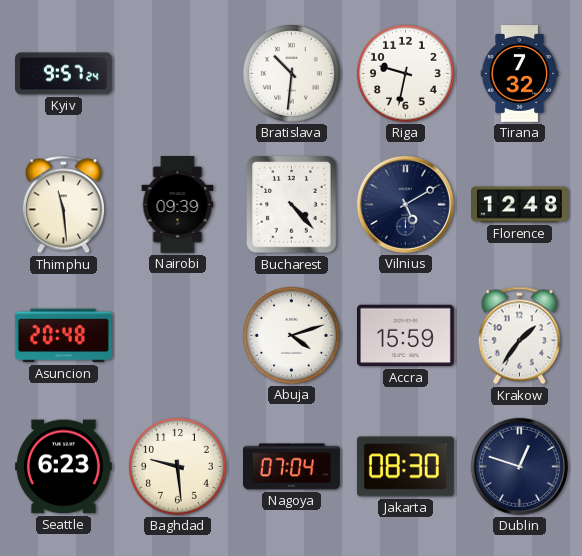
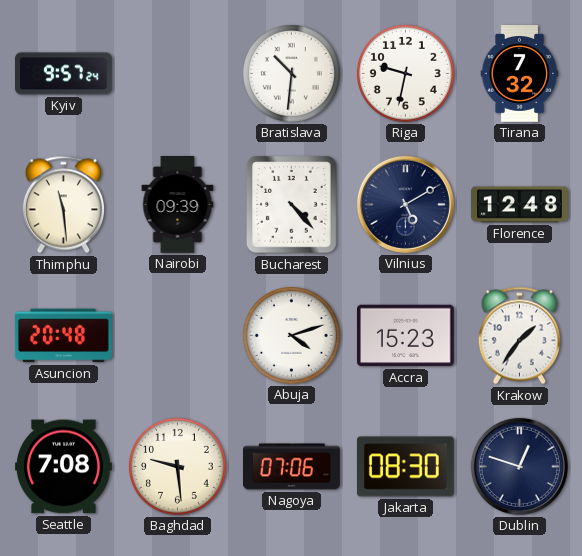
Accra: 15:59 -> 15:23 (405, 336)
Seattle: 6:23 -> 7:08 (63, 467)
Nagoya: 07:04 -> 07:06 (292, 467)
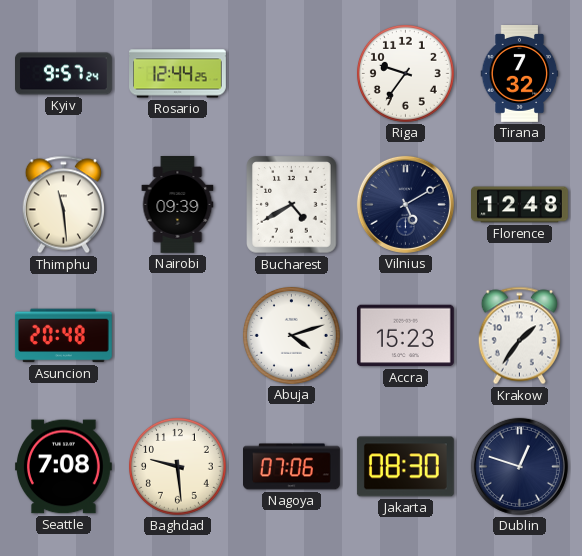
Rosario: none -> 12:44 (178, 74)
Bratislava: 10:31 -> none (291, 73)
Riga: 9:32 -> 9:36 (405, 73)
Bucharest: 4:23 -> 4:40 (292, 205)
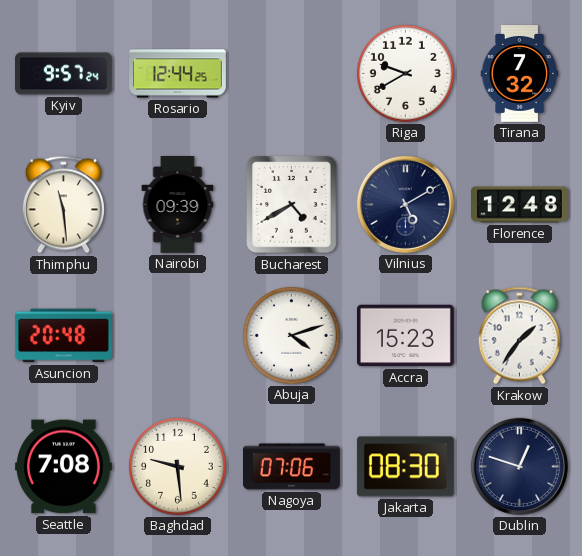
Riga: 9:36 -> 9:40 (405, 73)
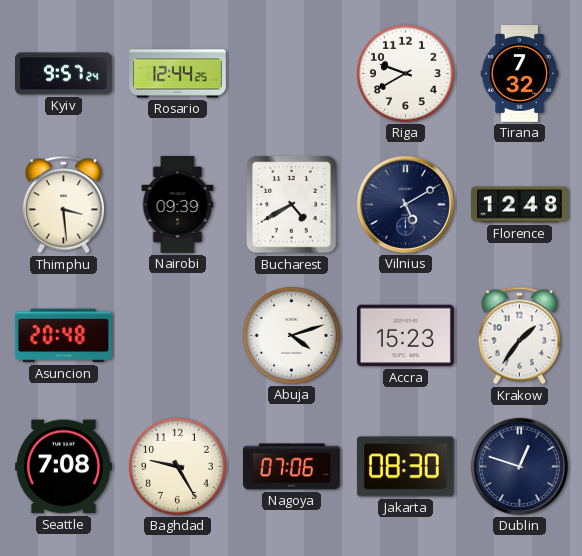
Thimphu: 11:29 -> 3:29 (63, 205)
Baghdad: 9:29 -> 9:25 (177, 466)
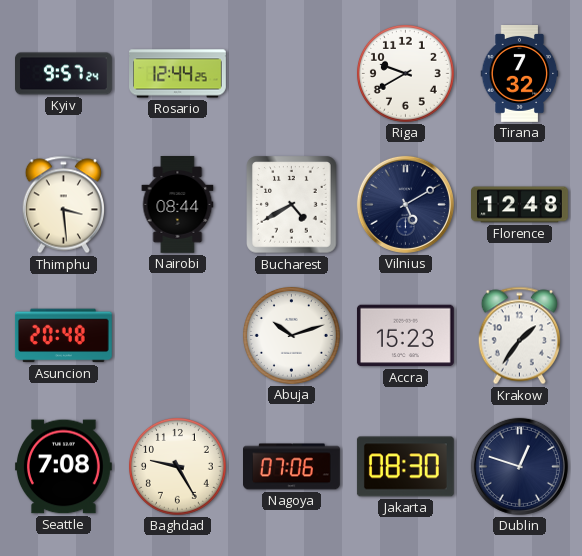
Nairobi: 09:39 -> 08:44 (178, 205)
Abuja: 4:12 -> 10:12 (291, 335)
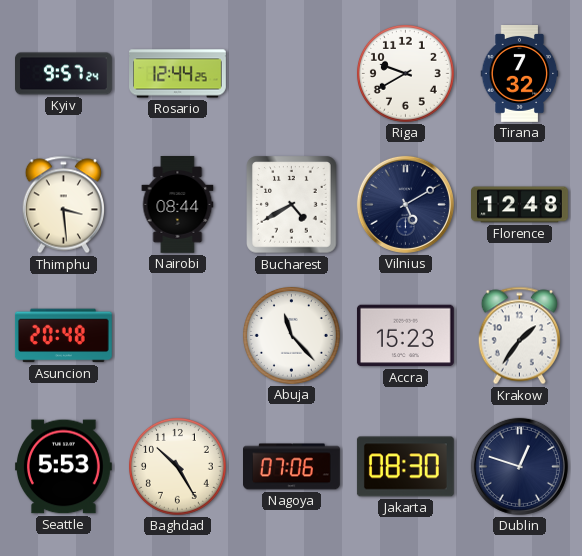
Abuja: 10:12 -> 11:23 (291, 335)
Seattle: 7:08 -> 5:53 (63, 467)
Baghdad: 9:25 -> 10:25 (177, 466)
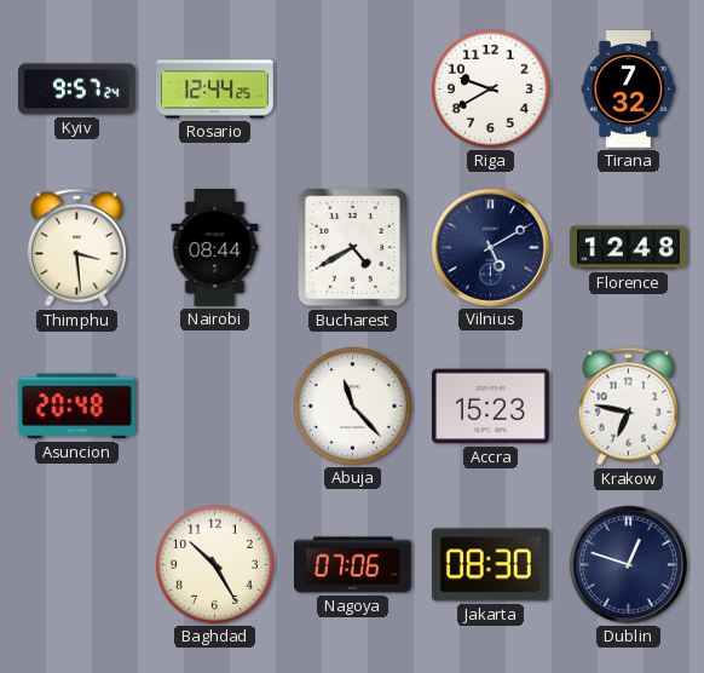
Krakow: 1:36 -> 6:47 (628, 407)
Seattle: 5:53 -> none (63, 467)
